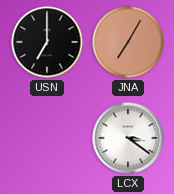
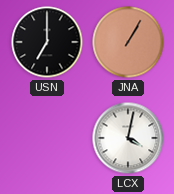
JNA: 7:05 -> 1:05 (128, 42)
LCX: 3:21 -> 4:02 (128, 138)
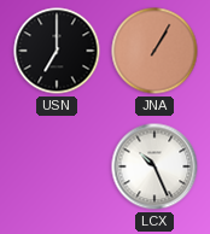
LCX: 4:02 -> 10:26 (154, 166)
